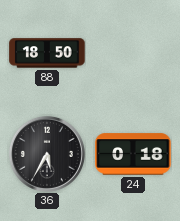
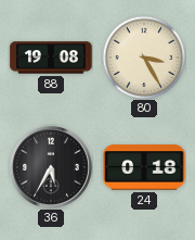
88: 18:50 -> 19:08 (51, 58)
80: none -> 3:25 (144, 58)
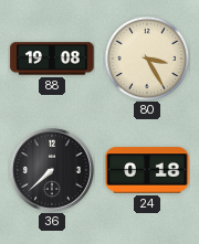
36: 5:35 -> 7:38 (52, 170)
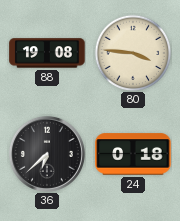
80: 3:25 -> 3:46 (133, 53)
36: 7:38 -> 6:38 (47, 154)
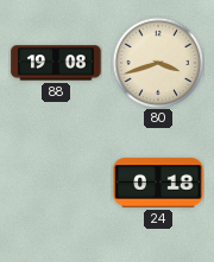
80: 3:46 -> 3:42 (158, 63)
36: 6:38 -> none (47, 154)
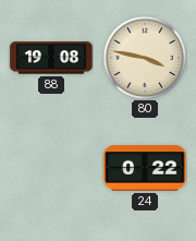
80: 3:42 -> 3:47 (145, 58)
24: 0:18 -> 0:22 (145, 168)
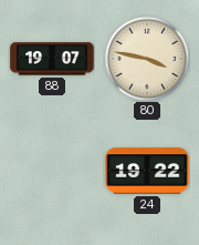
88: 19:08 -> 19:07 (52, 59)
24: 0:22 -> 19:22 (147, 171)
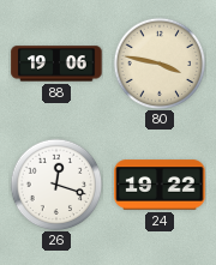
88: 19:07 -> 19:06 (56, 64)
26: none -> 12:18 (56, 185)
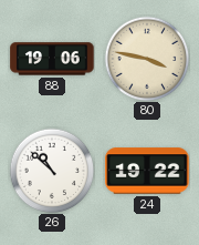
26: 12:18 -> 10:52 (52, 171)
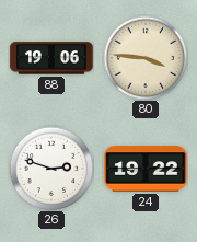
80: 3:47 -> 3:46 (146, 58)
26: 10:52 -> 2:48 (51, 169)
